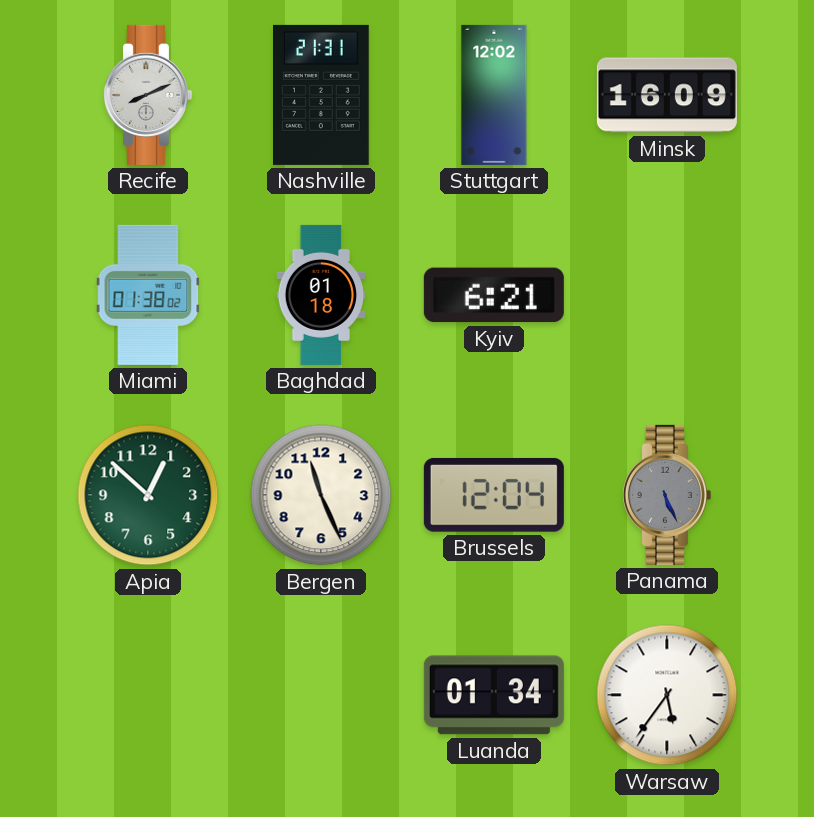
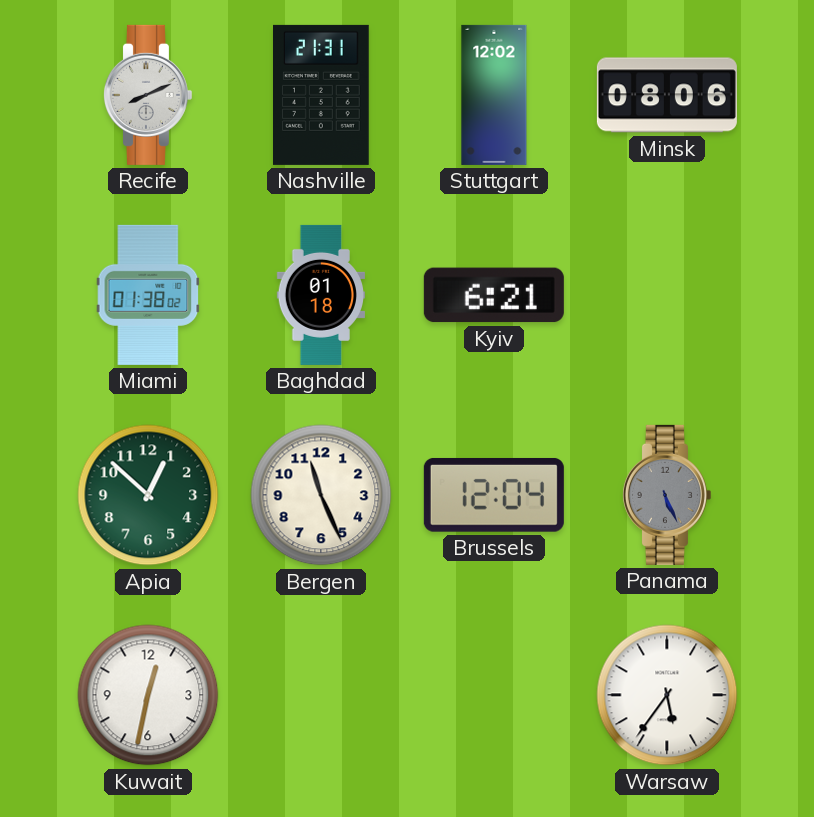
Minsk: 16:09 -> 08:06 (667, 95)
Kuwait: none -> 12:32 (148, 695)
Luanda: 01:34 -> none (494, 695)
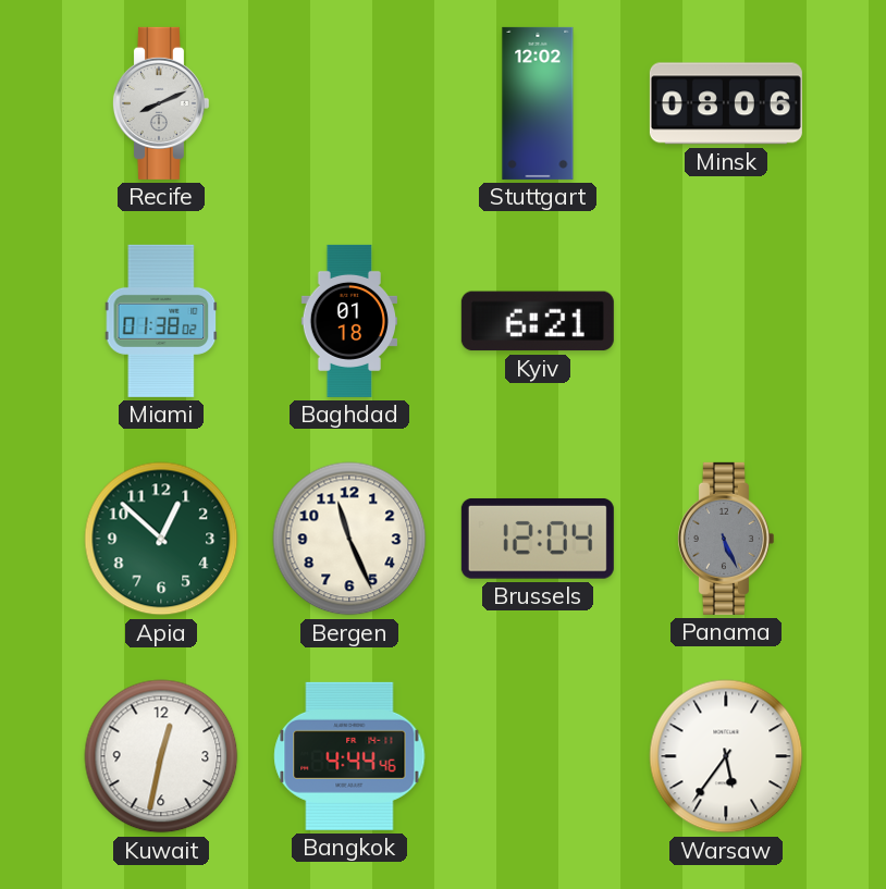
Nashville: 21:31 -> none (322, 95)
Bangkok: none -> 4:44 (349, 756)
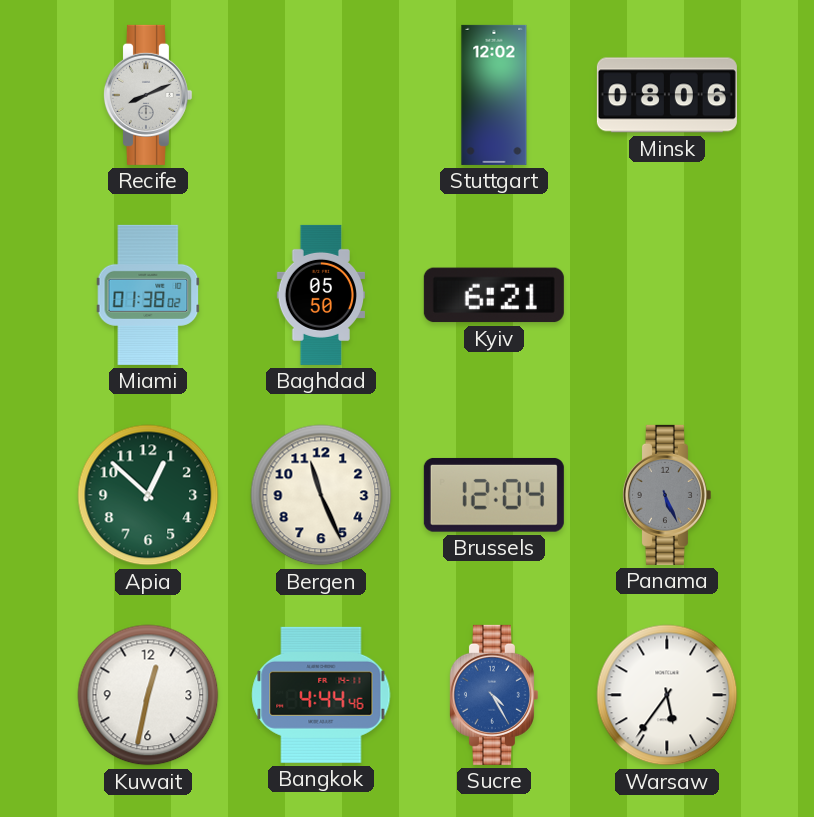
Baghdad: 01:18 -> 05:50 (320, 295)
Sucre: none -> 4:25 (493, 695)
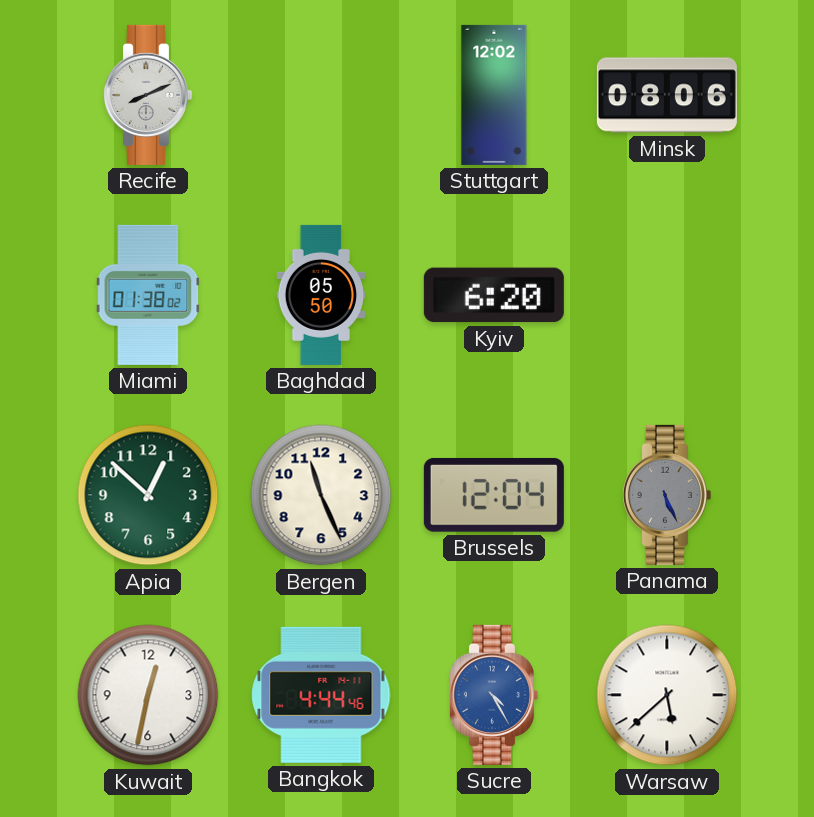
Kyiv: 6:21 -> 6:20 (494, 295)
Warsaw: 5:36 -> 5:38 (667, 695)
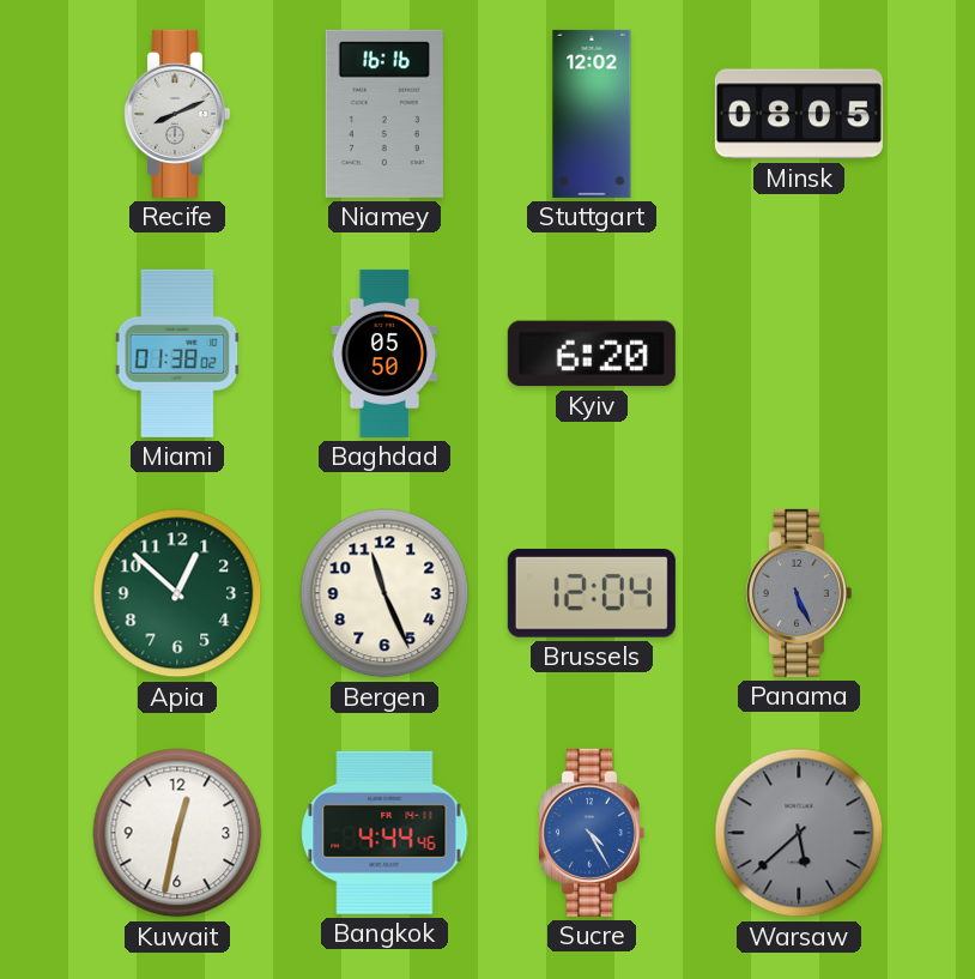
Niamey: none -> 16:16 (384, 114)
Minsk: 08:06 -> 08:05 (799, 114)
Warsaw dial: white -> grey (799, 833)
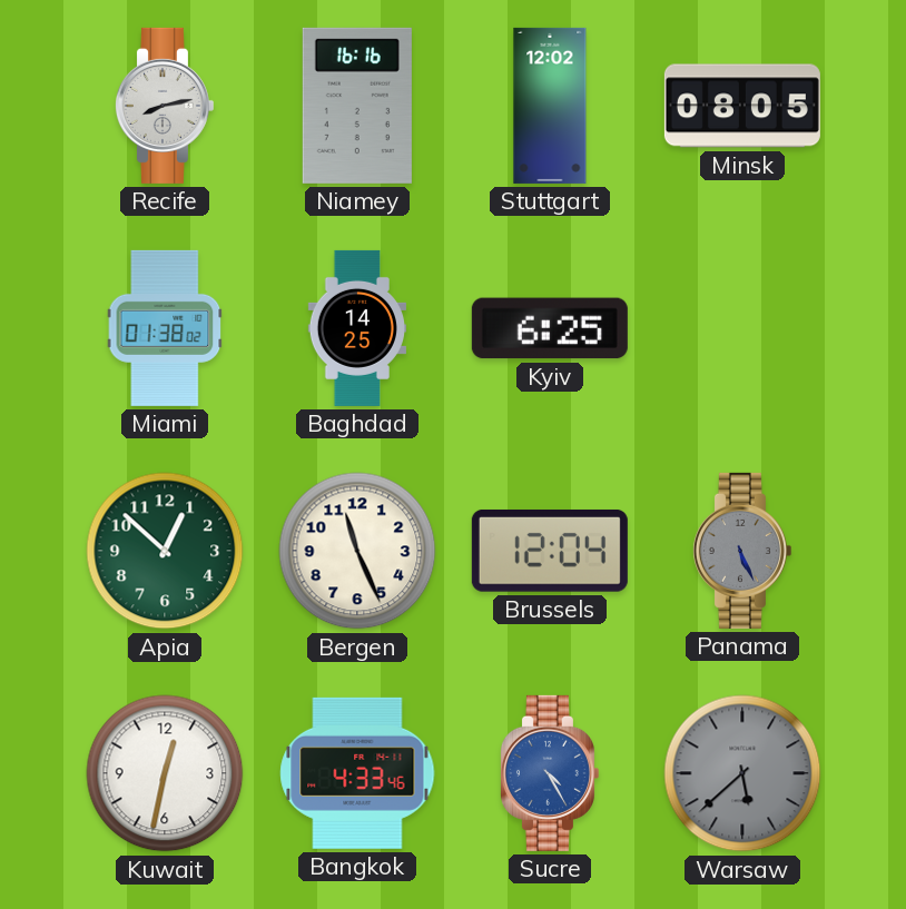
Recife: 8:11 -> 8:13 (164, 106)
Baghdad: 05:50 -> 14:25 (356, 328)
Kyiv: 6:20 -> 6:25 (550, 328)
Bangkok: 4:44 -> 4:33 (357, 773)
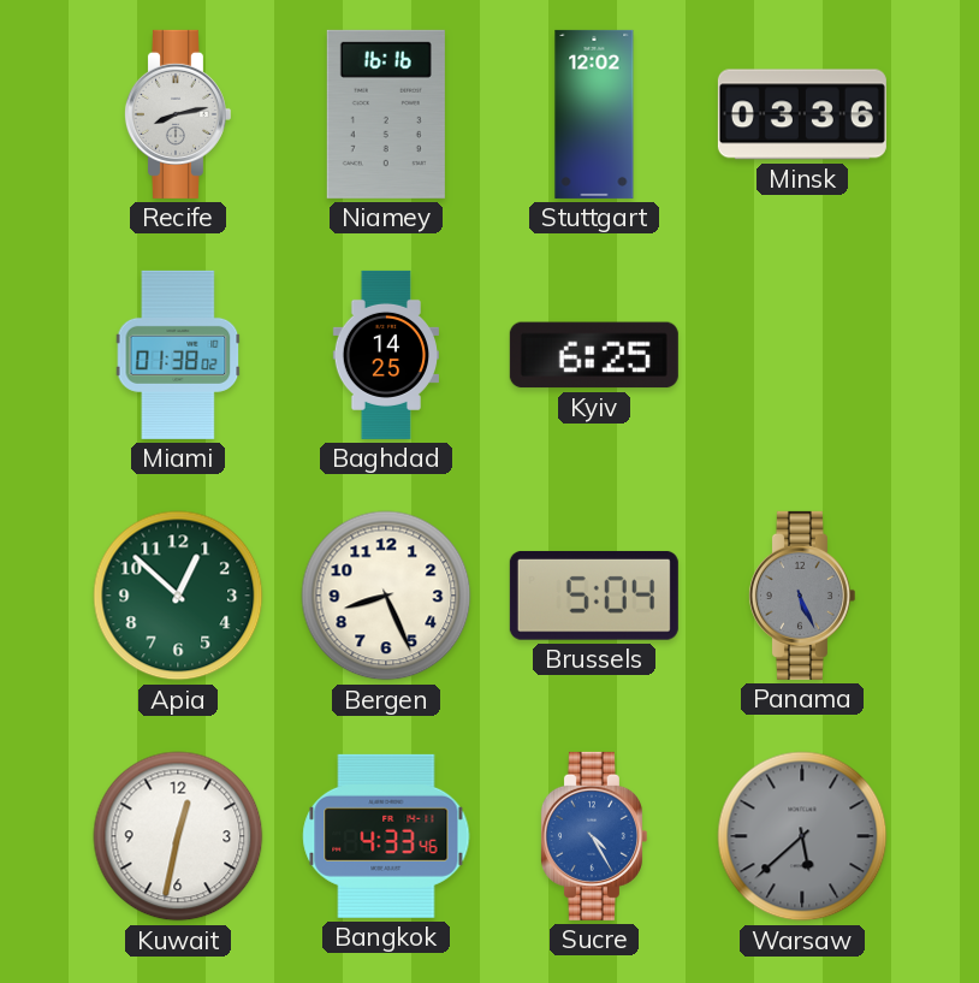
Minsk: 08:05 -> 03:36 (802, 114)
Bergen: 11:26 -> 8:26 (386, 596)
Brussels: 12:04 -> 5:04 (594, 596)
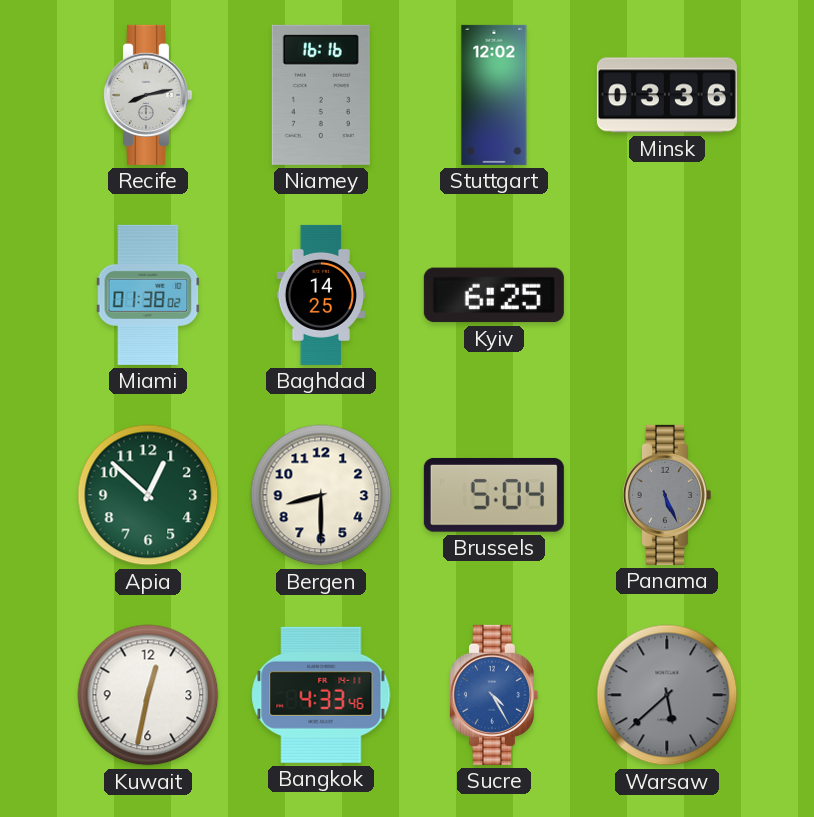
Bergen: 8:26 -> 8:30 (321, 495)
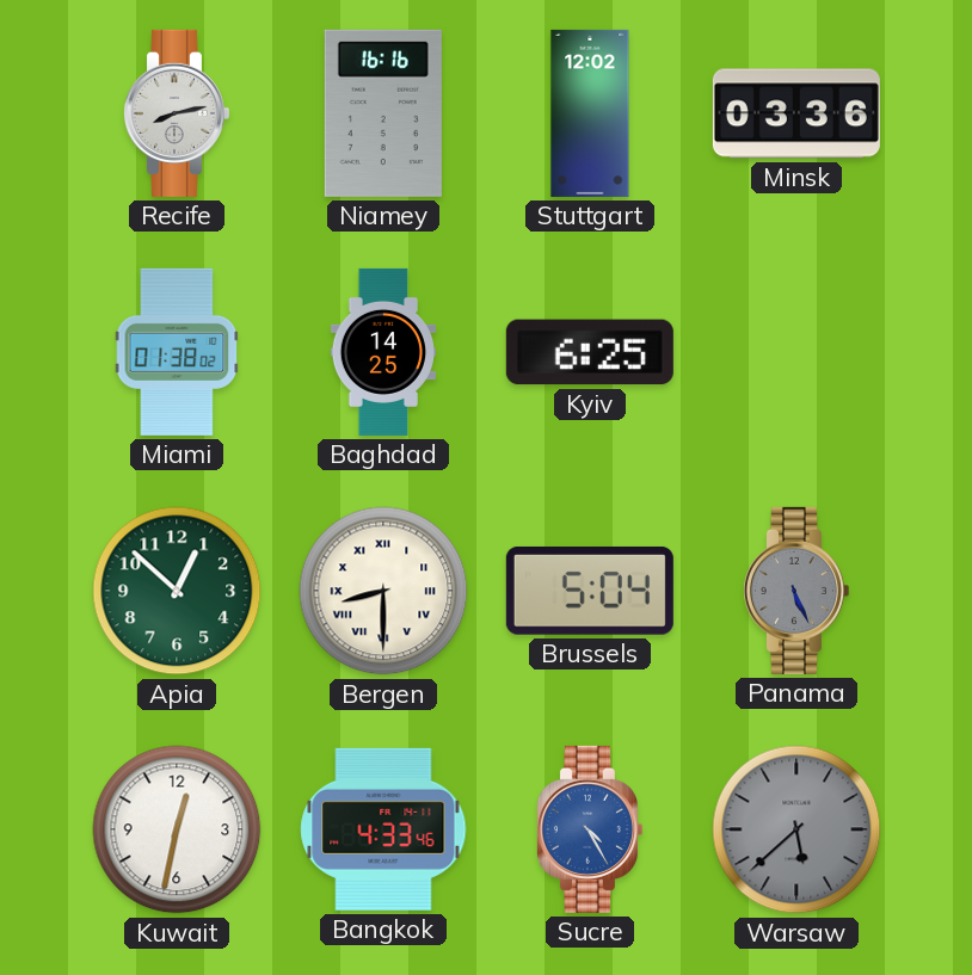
Bergen numerals: Arabic -> Roman (383, 591)
